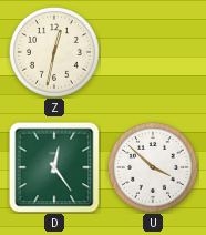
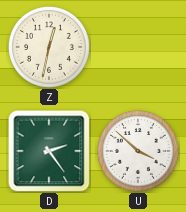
D: 12:24 -> 2:24 (49, 151)
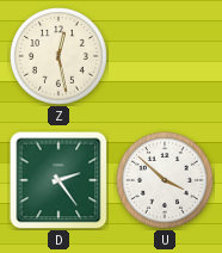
Z: 12:32 -> 12:28 (60, 57)
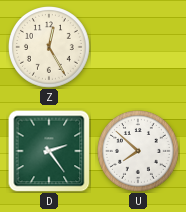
Z: 12:28 -> 12:25 (50, 48)
U: 3:52 -> 7:52 (139, 152)
